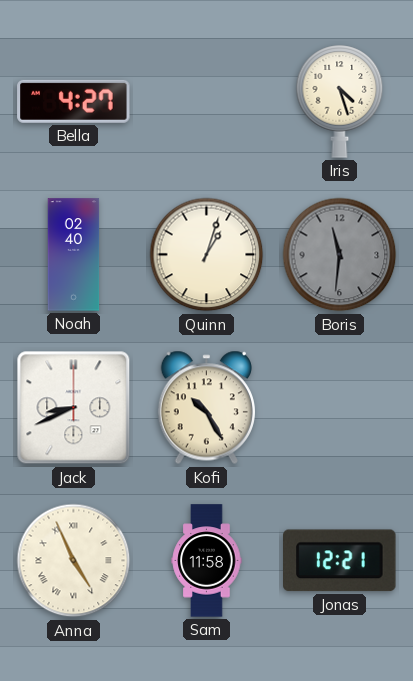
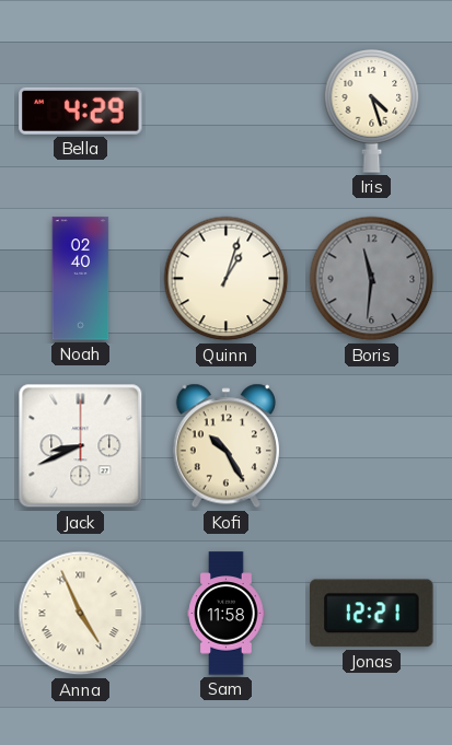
Bella: 4:27 -> 4:29 (81, 110)
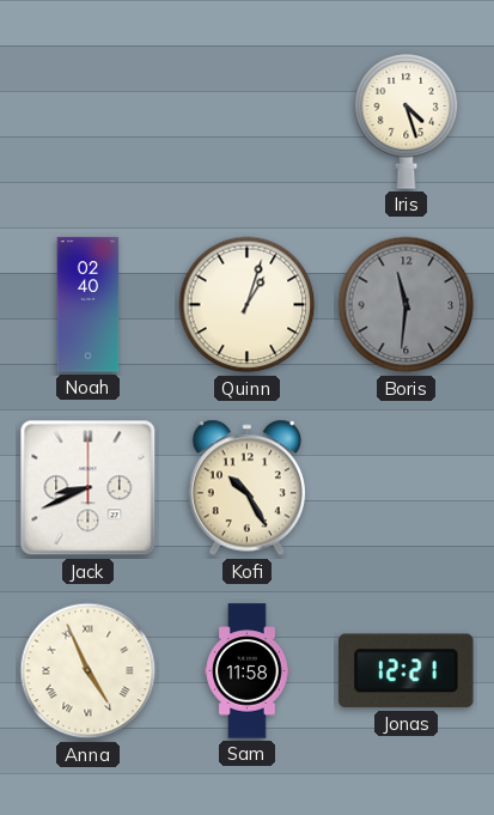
Bella: 4:29 -> none (81, 110)
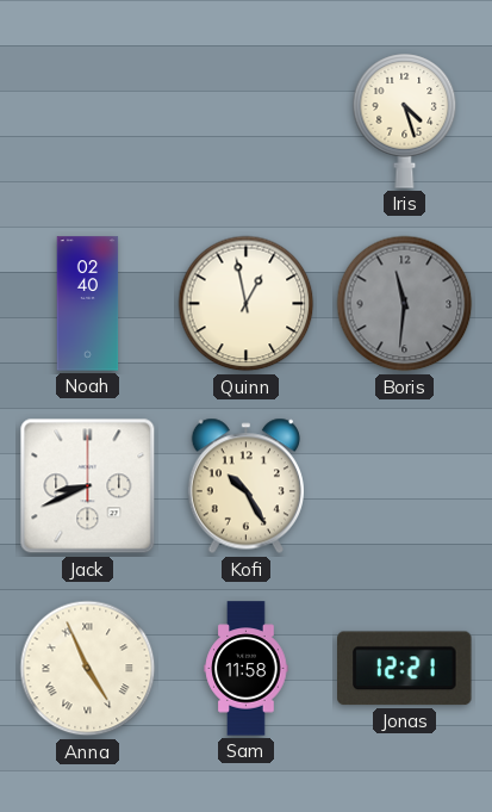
Quinn: 1:03 -> 12:58 (247, 304)
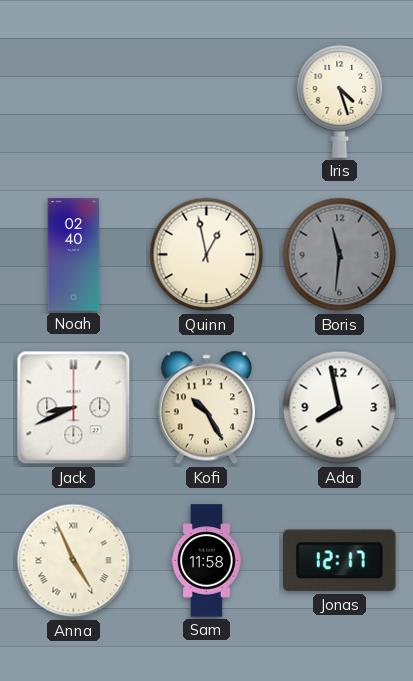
Ada: none -> 7:58 (340, 408)
Jonas: 12:21 -> 12:17 (340, 561)
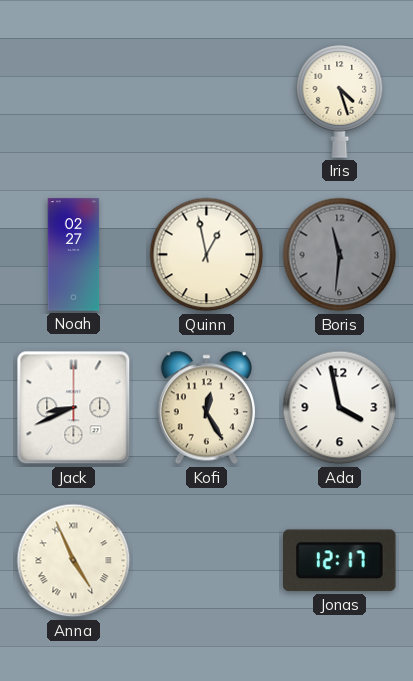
Noah: 02:40 -> 02:27 (74, 255)
Kofi: 10:25 -> 12:25 (206, 408)
Ada: 7:58 -> 3:58 (340, 408)
Sam: 11:58 -> none (207, 561)
